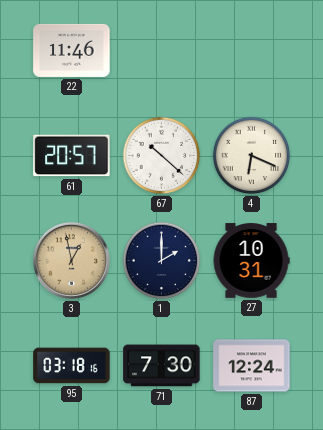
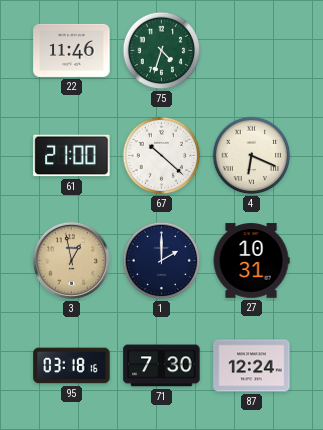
75: none -> 4:33 (162, 51)
61: 20:57 -> 21:00 (72, 156)
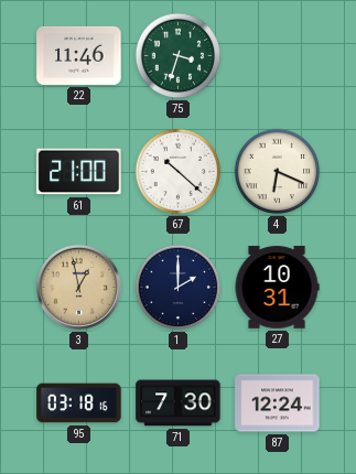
75: 4:33 -> 3:33 (179, 56)
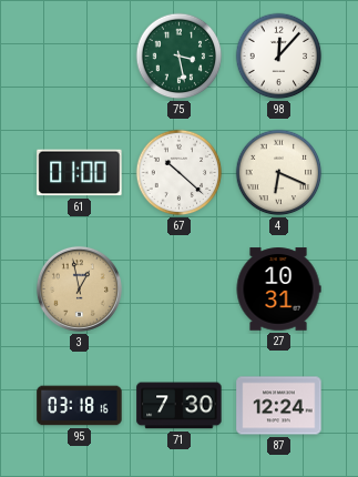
22: 11:46 -> none (79, 55)
75: 3:33 -> 3:28 (180, 57)
98: none -> 12:07 (279, 57)
61: 21:00 -> 01:00 (80, 173)
1: 2:00 -> none (179, 288)
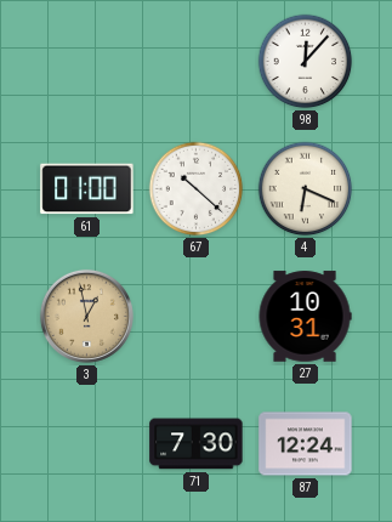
75: 3:28 -> none (180, 57)
95: 03:18 -> none (80, 406)
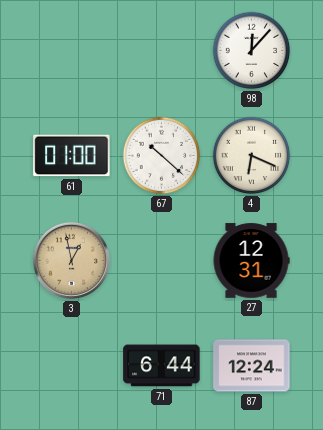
27: 10:31 -> 12:31 (251, 261)
71: 7:30 -> 6:44 (162, 366)
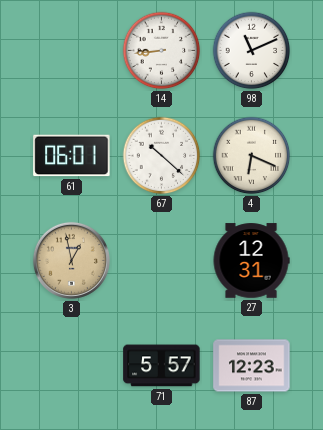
14: none -> 8:44 (162, 51)
98: 12:07 -> 11:11 (252, 51)
61: 01:00 -> 06:01 (72, 156)
71: 6:44 -> 5:57 (162, 366)
87: 12:24 -> 12:23 (252, 366)
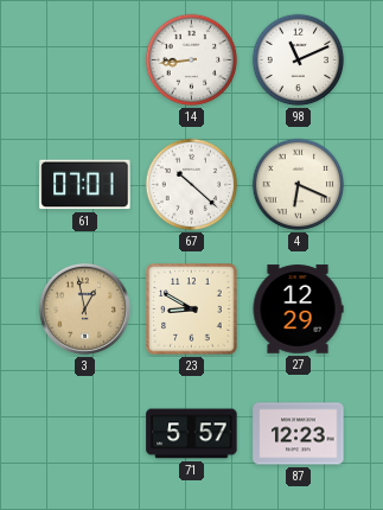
61: 06:01 -> 07:01 (85, 185)
23: none -> 8:50 (192, 310)
27: 12:31 -> 12:29 (298, 310)
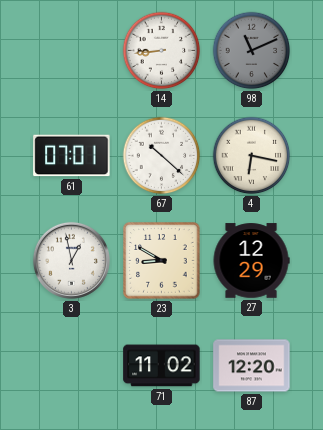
98 dial: white -> grey (252, 51)
4: 6:19 -> 6:17 (252, 156)
3 dial: champagne -> white (71, 260)
71: 5:57 -> 11:02 (162, 366)
87: 12:23 -> 12:20 (252, 366)
